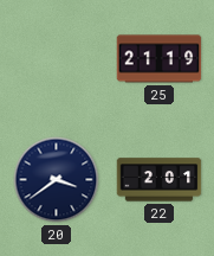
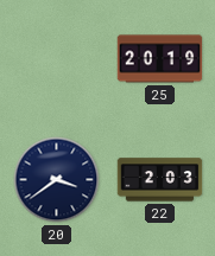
25: 21:19 -> 20:19 (160, 59)
22: 2:01 -> 2:03 (160, 180)
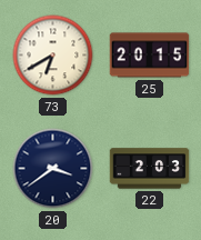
73: none -> 6:40 (53, 56)
25: 20:19 -> 20:15 (150, 56)
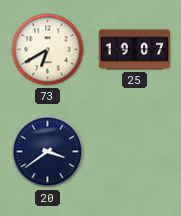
25: 20:15 -> 19:07 (135, 50)
22: 2:03 -> none (150, 169)
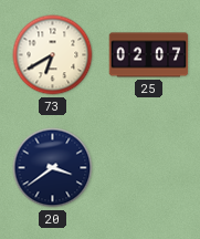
25: 19:07 -> 02:07 (149, 55)
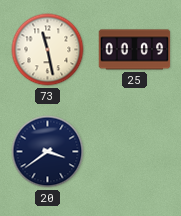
73: 6:40 -> 11:28 (48, 50)
25: 02:07 -> 00:09 (135, 50)
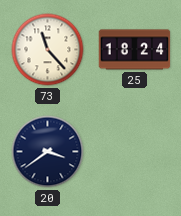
73: 11:28 -> 11:23 (48, 50)
25: 00:09 -> 18:24 (135, 50)
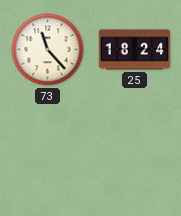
20: 3:39 -> none (48, 152)
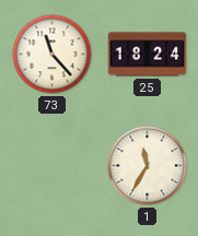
1: none -> 11:35 (148, 166)
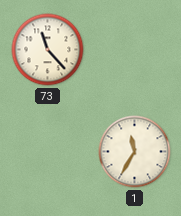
25: 18:24 -> none (148, 55)
